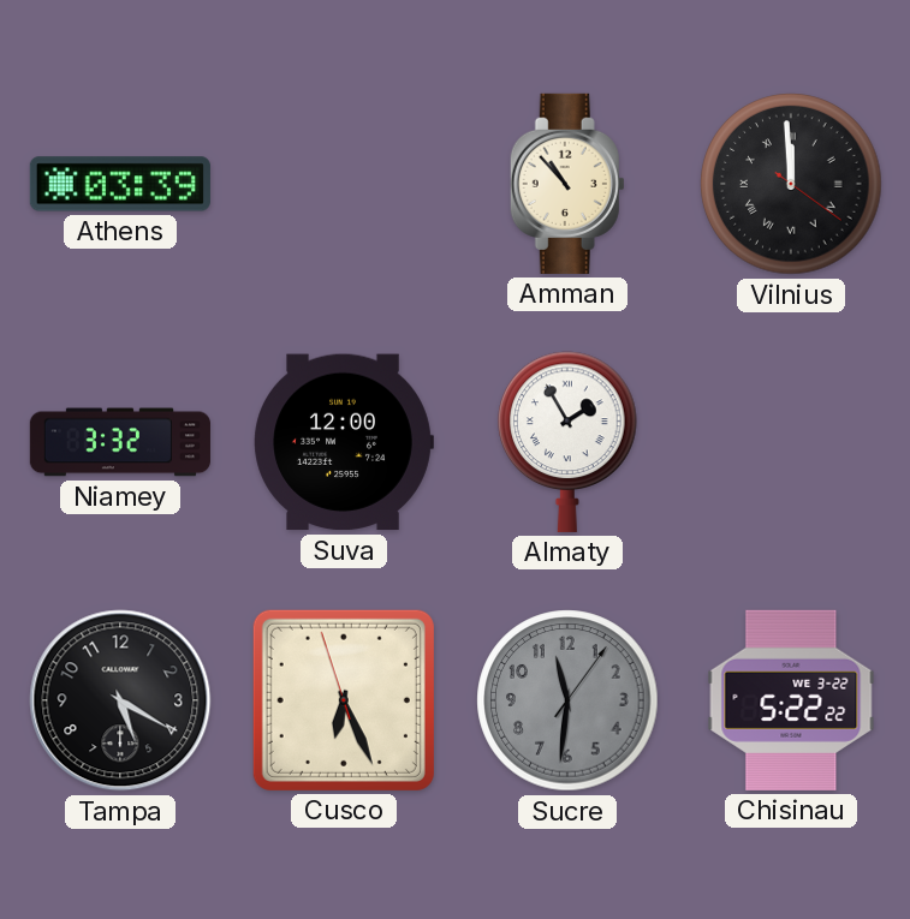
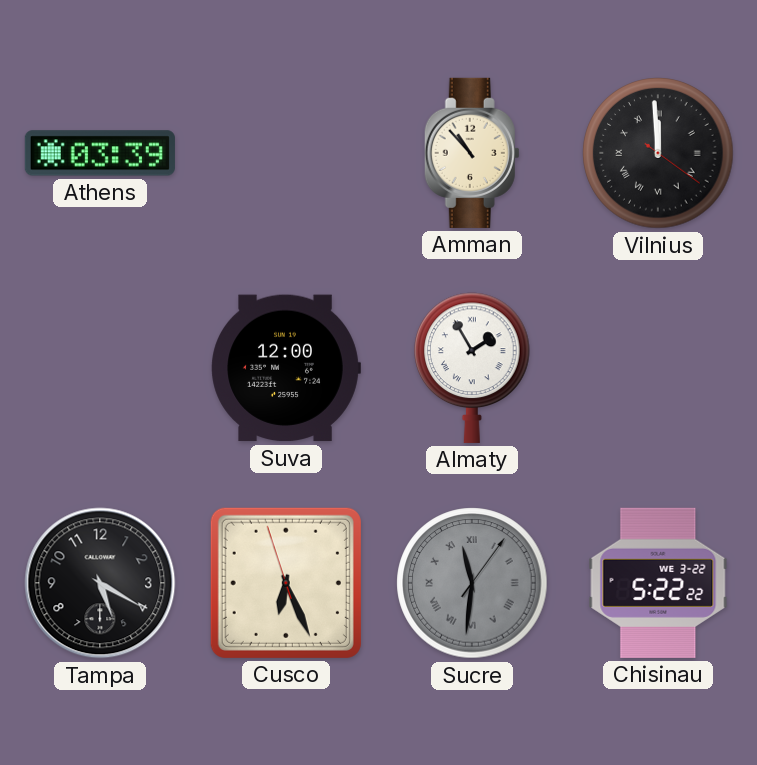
Niamey: 3:32 -> none (120, 442)
Sucre numerals: Arabic -> Roman (472, 583)
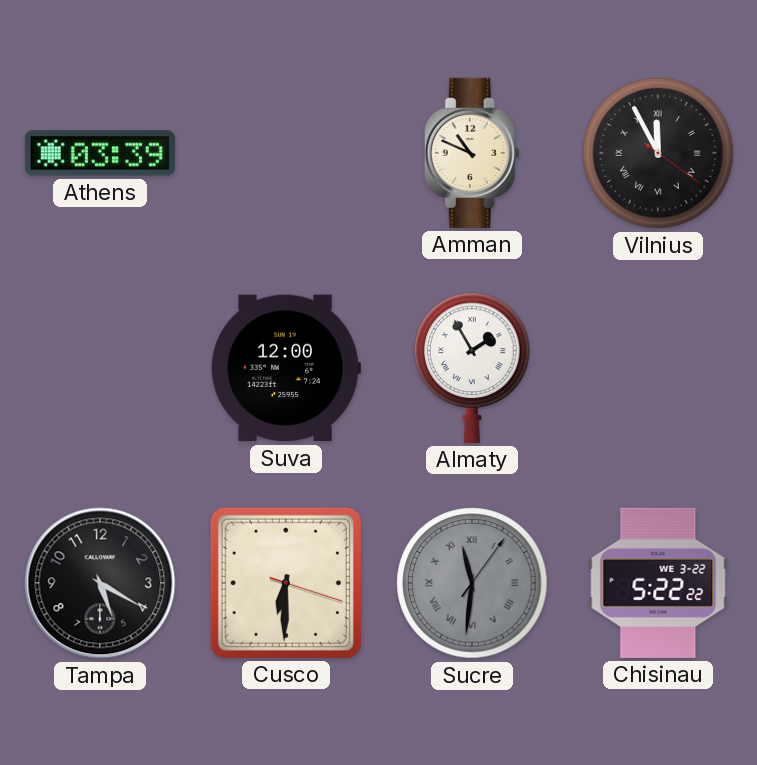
Amman: 10:53 -> 10:49 (472, 153)
Vilnius: 11:59 -> 11:55 (658, 153)
Cusco: 6:25 -> 6:30 (286, 583)
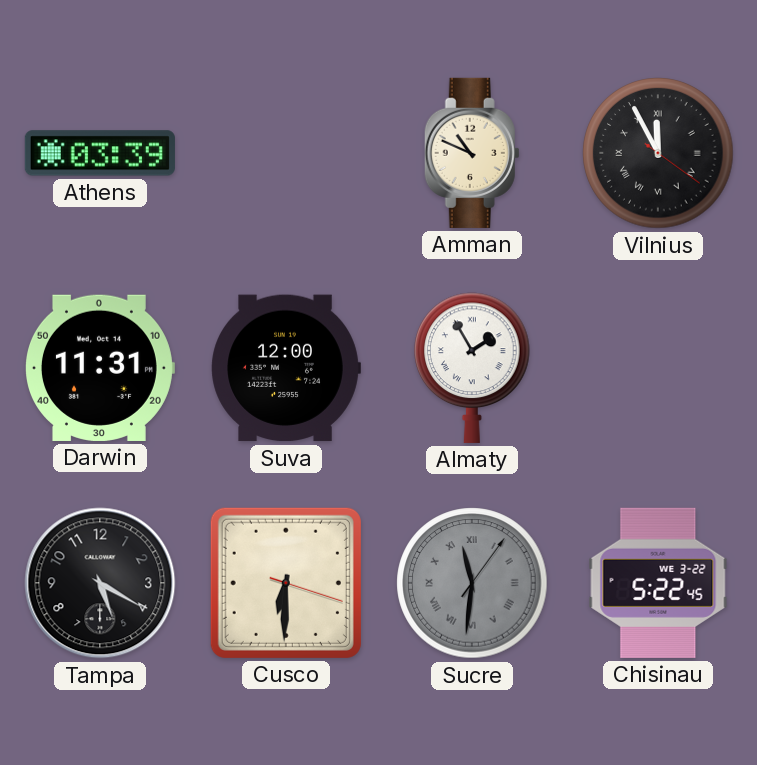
Darwin: none -> 11:31 (100, 368)
Chisinau: 5:22:22 -> 5:22:45 (658, 583)
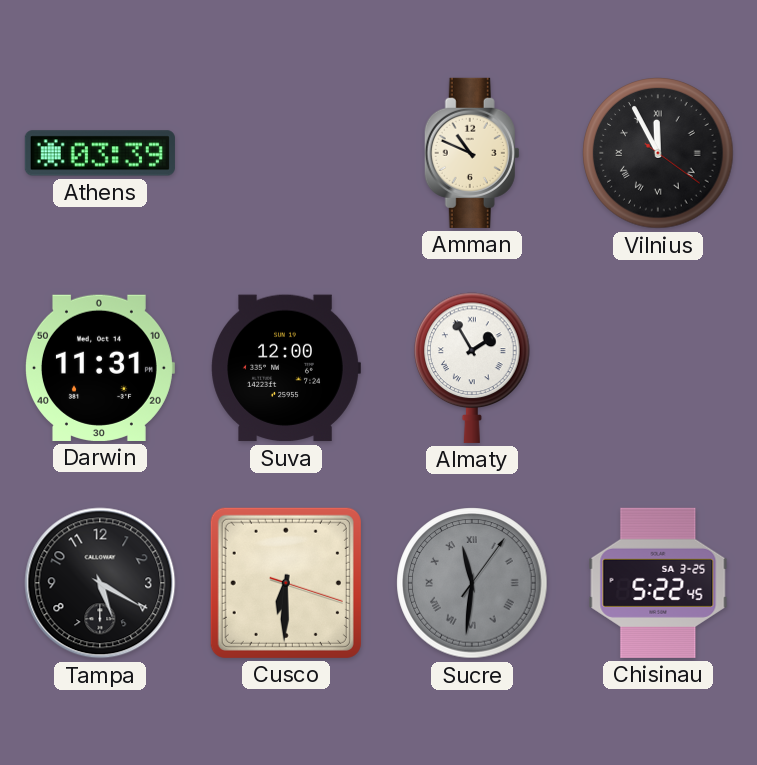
Chisinau date: WE 3-22 -> SA 3-25 (658, 583)
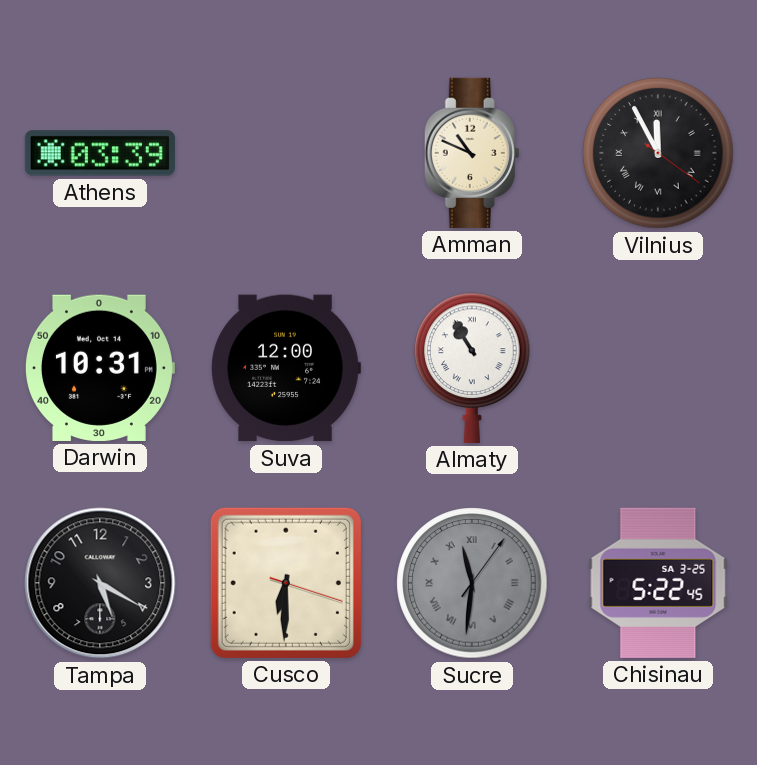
Darwin: 11:31 -> 10:31 (100, 368)
Almaty: 1:55 -> 10:55 (472, 368)
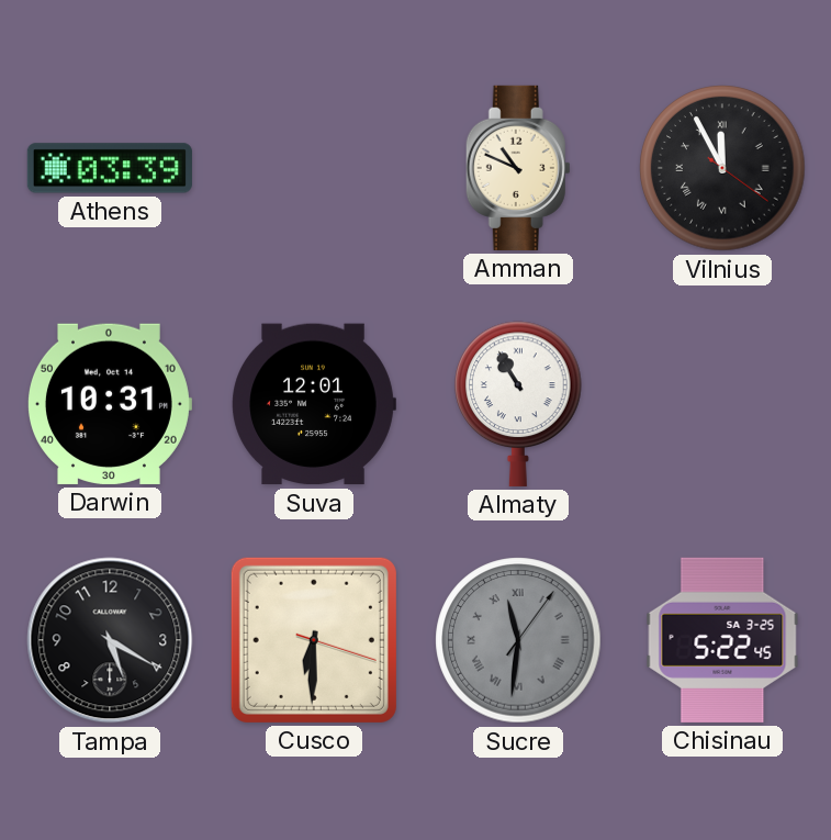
Suva: 12:00 -> 12:01 (314, 404)
